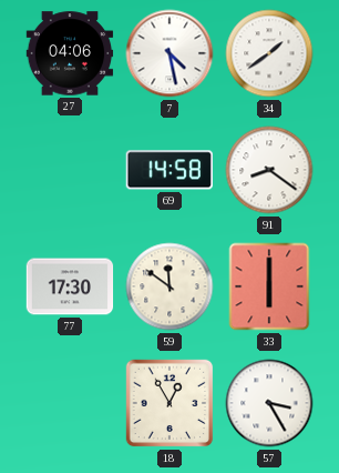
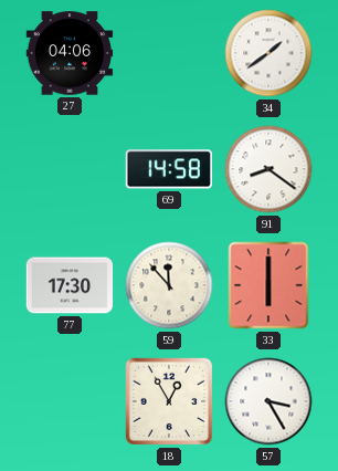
7: 4:28 -> none (169, 53)
59: 11:51 -> 11:53 (169, 285)
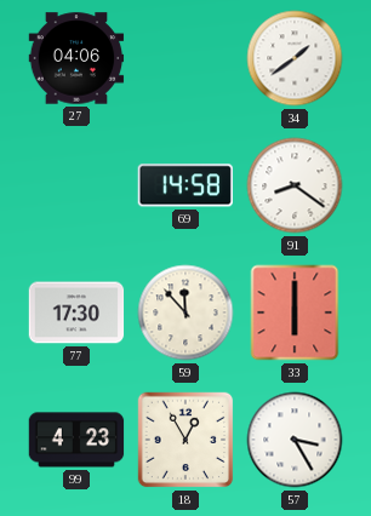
99: none -> 4:23 (76, 440)
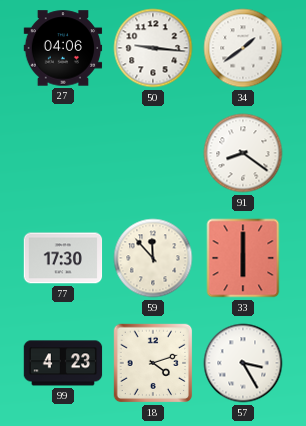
50: none -> 9:16 (153, 48)
69: 14:58 -> none (184, 185)
18: 12:55 -> 4:12 (153, 363)
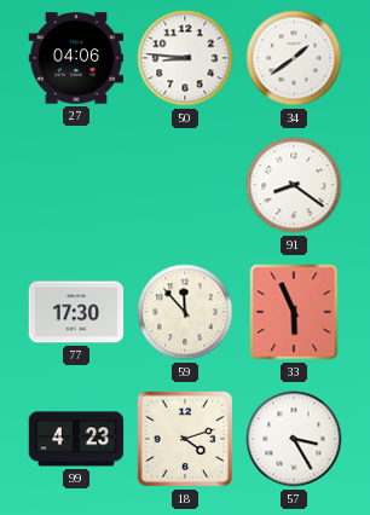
50: 9:16 -> 8:46 (185, 58)
33: 6:00 -> 5:56 (294, 312)
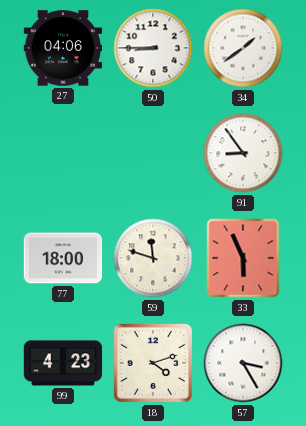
50: 8:46 -> 8:45 (153, 48)
91: 8:21 -> 8:54 (243, 153)
77: 17:30 -> 18:00 (63, 258)
59: 11:53 -> 11:48 (153, 258)
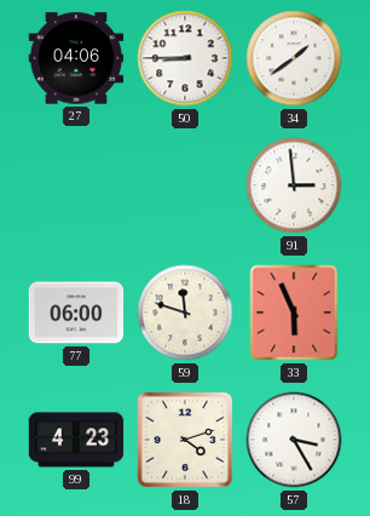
91: 8:54 -> 2:59 (294, 185)
77: 18:00 -> 06:00 (76, 313)
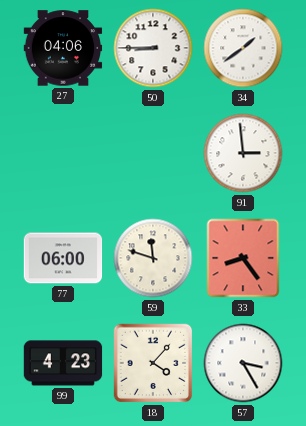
33: 5:56 -> 8:24 (243, 258)
18: 4:12 -> 4:07 (153, 363)
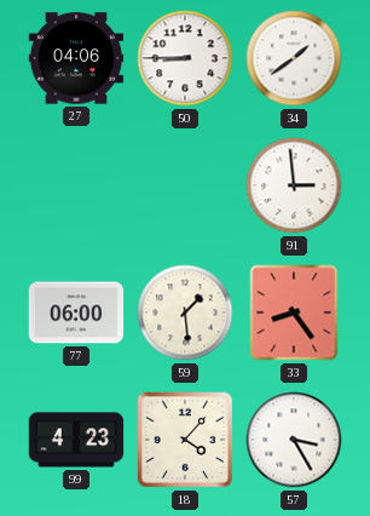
59: 11:48 -> 1:29 (185, 313)
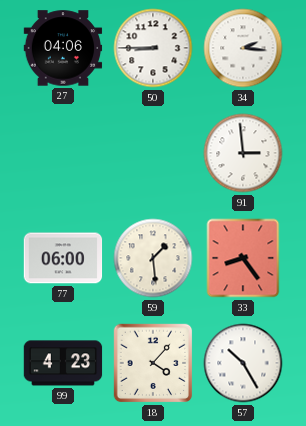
34: 1:39 -> 2:16 (243, 48)
57: 3:25 -> 10:25 (243, 363)
